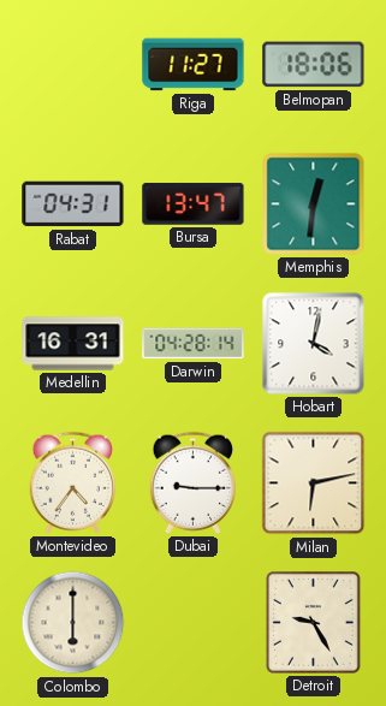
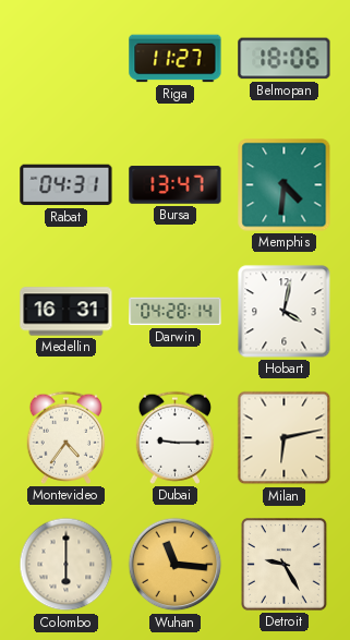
Memphis: 12:31 -> 4:31 (285, 185)
Wuhan: none -> 11:16 (176, 565)
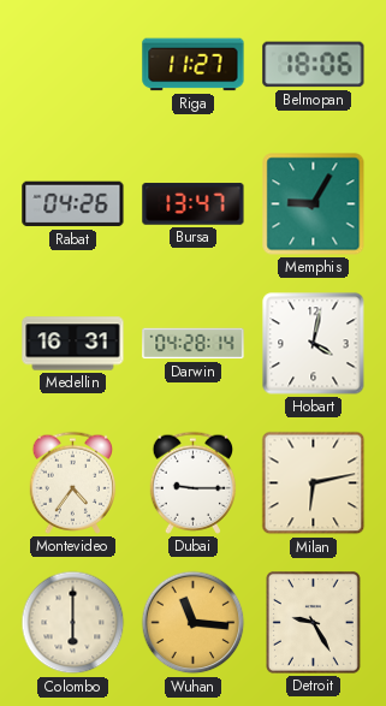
Rabat: 04:31 -> 04:26 (73, 204)
Memphis: 4:31 -> 9:05 (314, 204)
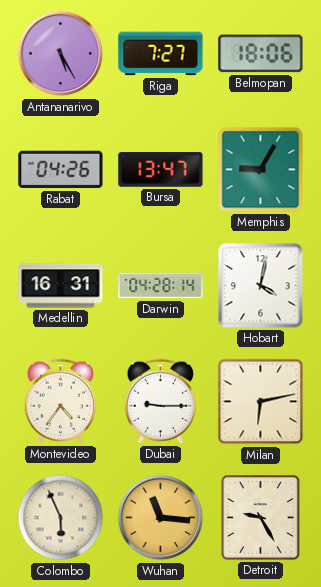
Antananarivo: none -> 5:25 (61, 54)
Riga: 11:27 -> 7:27 (161, 54)
Colombo: 6:00 -> 5:56 (61, 518)
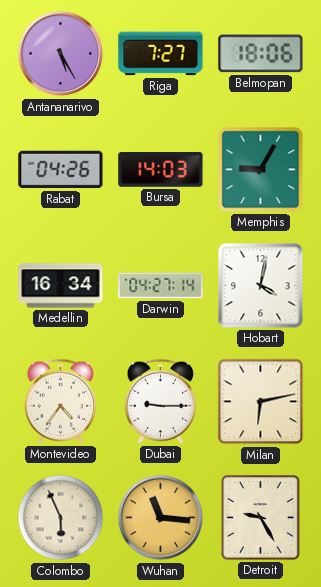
Bursa: 13:47 -> 14:03 (161, 170)
Medellin: 16:31 -> 16:34 (61, 286)
Darwin: 04:28 -> 04:27 (161, 286)
